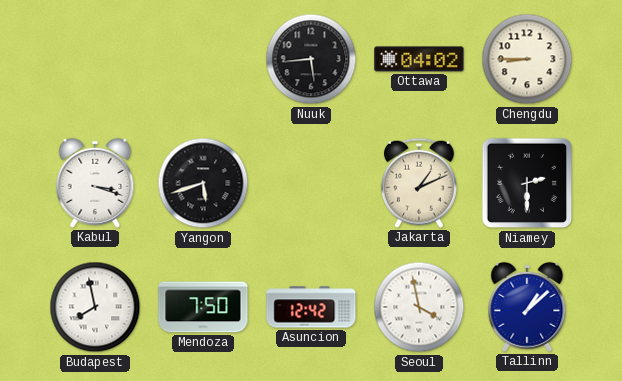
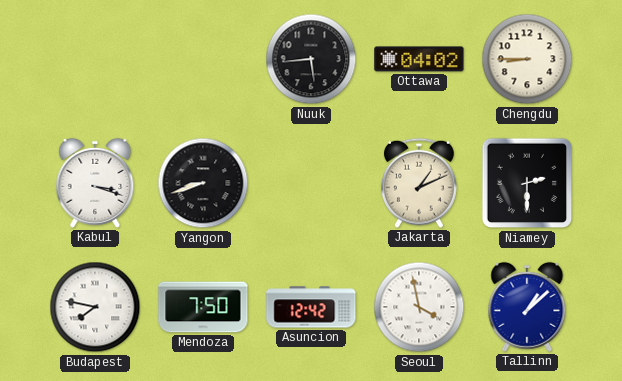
Yangon: 5:42 -> 8:42 (203, 183)
Budapest: 7:58 -> 7:47 (95, 307)
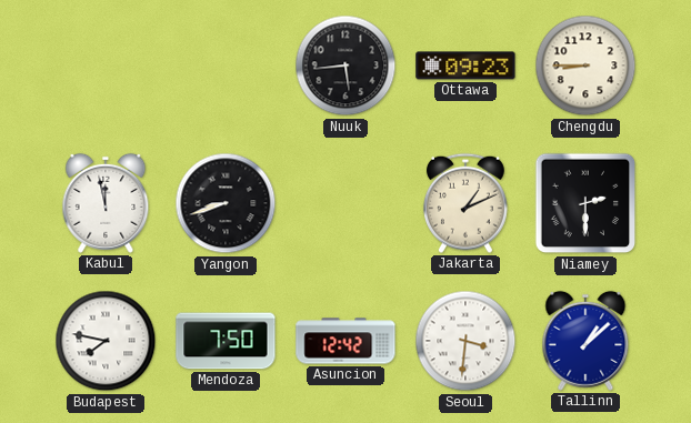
Ottawa: 04:02 -> 09:23 (465, 66)
Kabul: 3:18 -> 11:58 (106, 203)
Seoul: 3:58 -> 3:31 (465, 341)
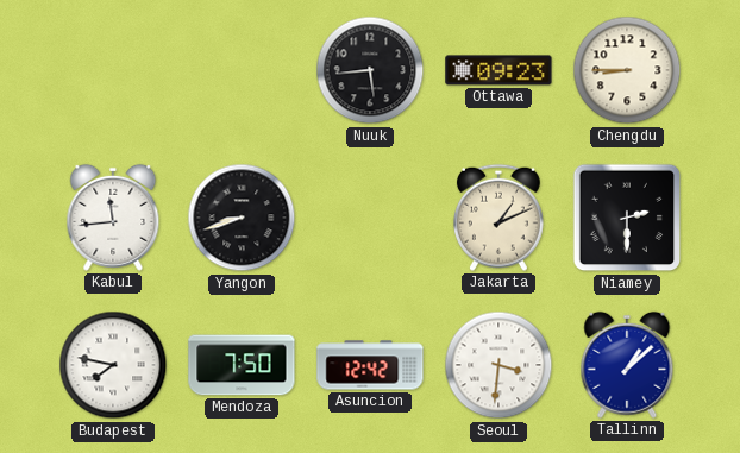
Kabul: 11:58 -> 11:44 (113, 218)
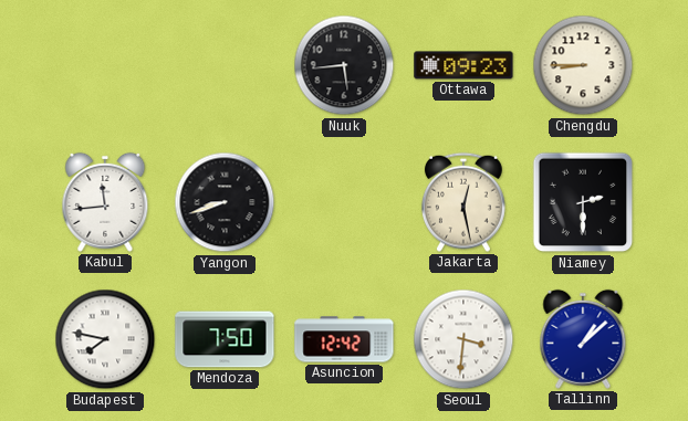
Jakarta: 1:11 -> 12:28 (463, 202)
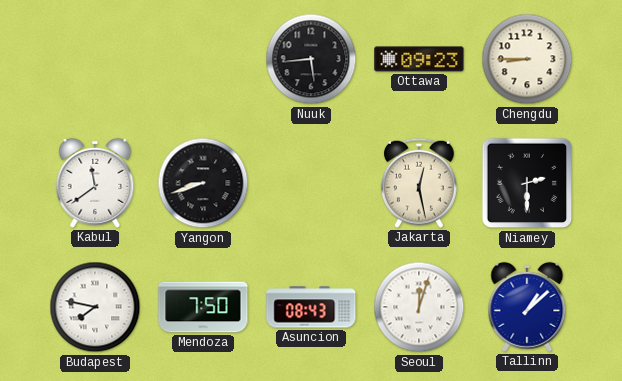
Kabul: 11:44 -> 11:39 (95, 183)
Asuncion: 12:42 -> 08:43 (311, 307)
Seoul: 3:31 -> 12:03 (419, 307)
